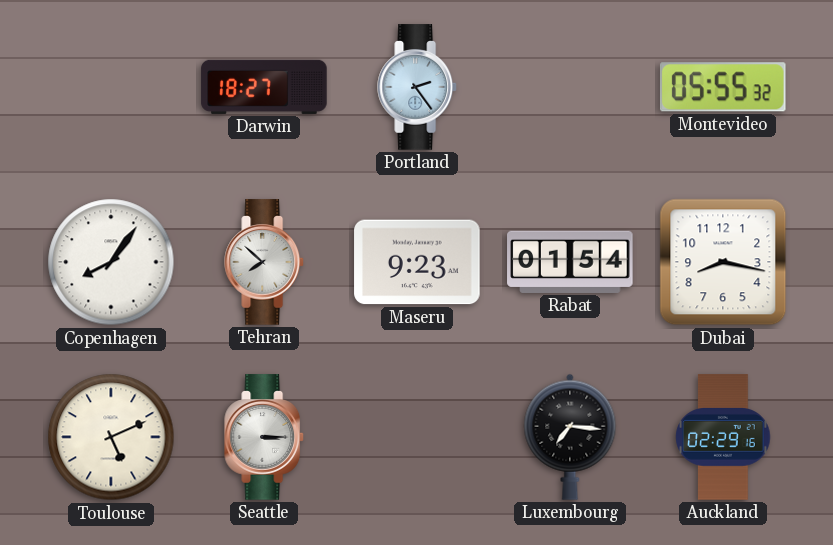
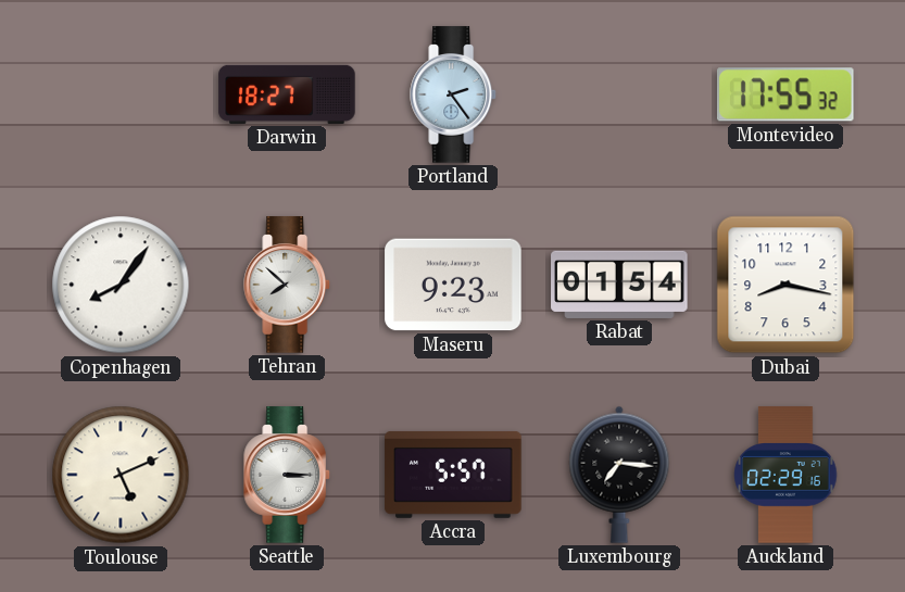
Montevideo: 05:55 -> 17:55 (785, 95)
Accra: none -> 5:57 (453, 475)
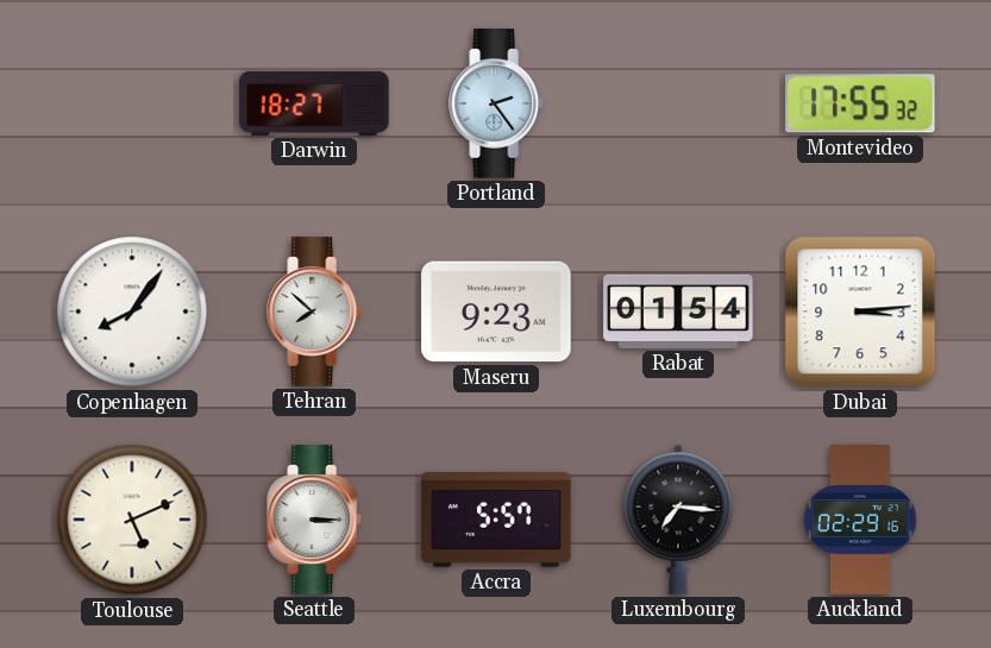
Dubai: 8:17 -> 3:14 (860, 312)
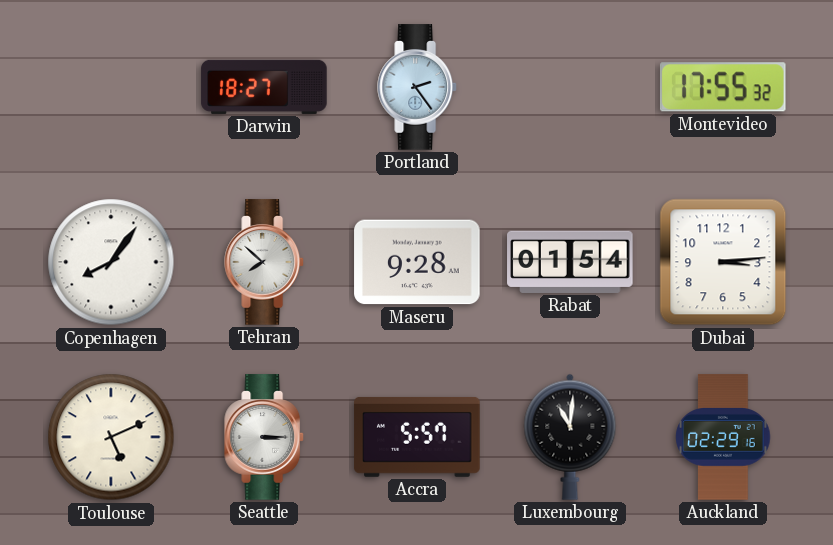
Maseru: 9:23 -> 9:28 (417, 262)
Luxembourg: 7:16 -> 11:01 (570, 437)
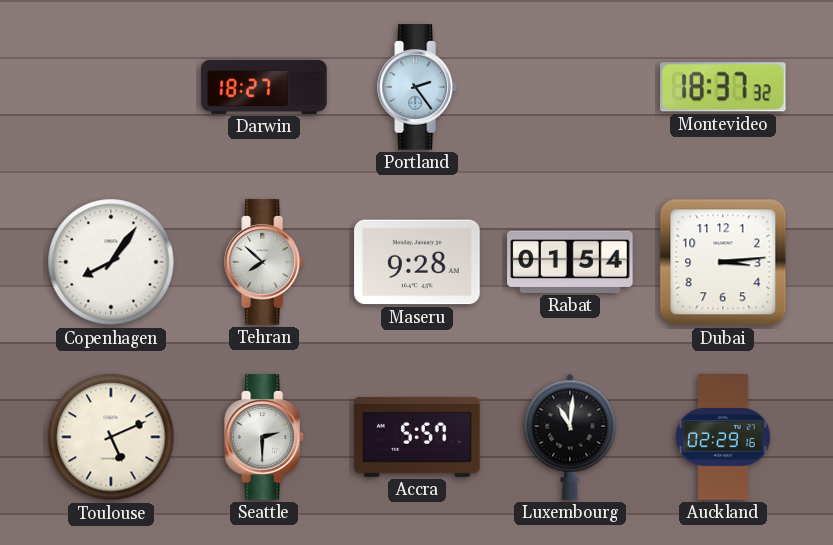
Montevideo: 17:55 -> 18:37 (723, 87)
Seattle: 3:15 -> 2:30 (265, 437)
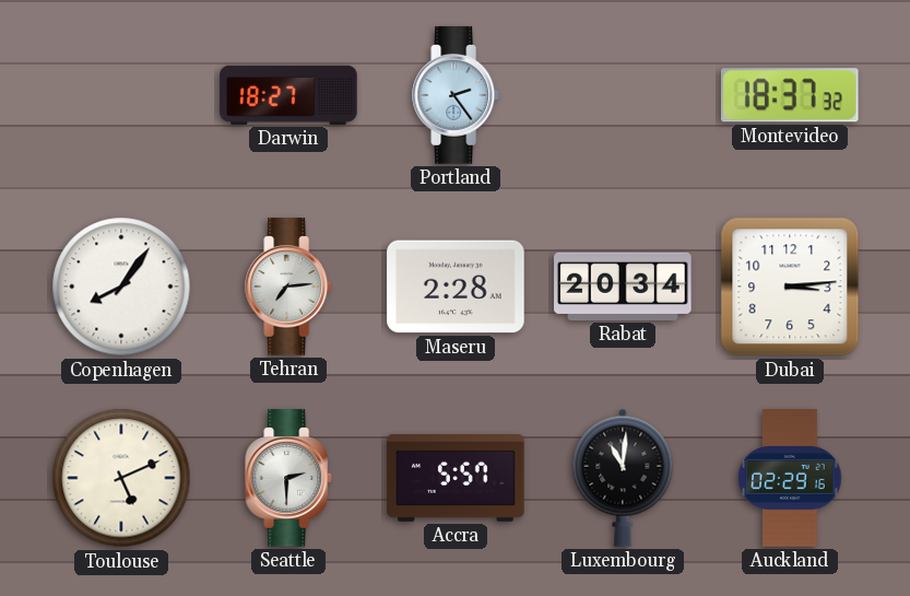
Tehran: 7:52 -> 7:14 (289, 287)
Maseru: 9:28 -> 2:28 (456, 287)
Rabat: 01:54 -> 20:34 (623, 287)
